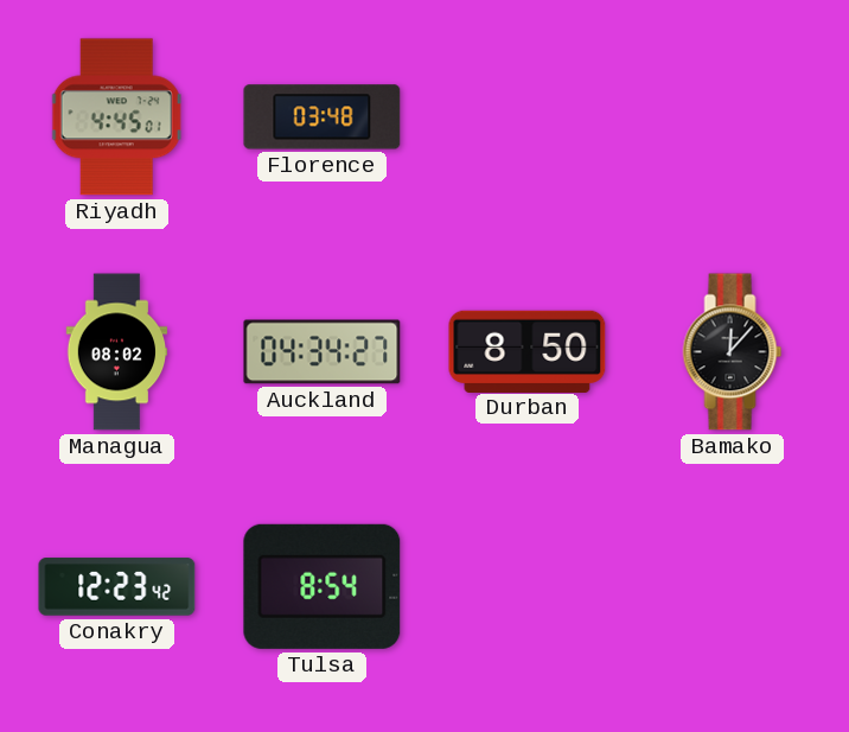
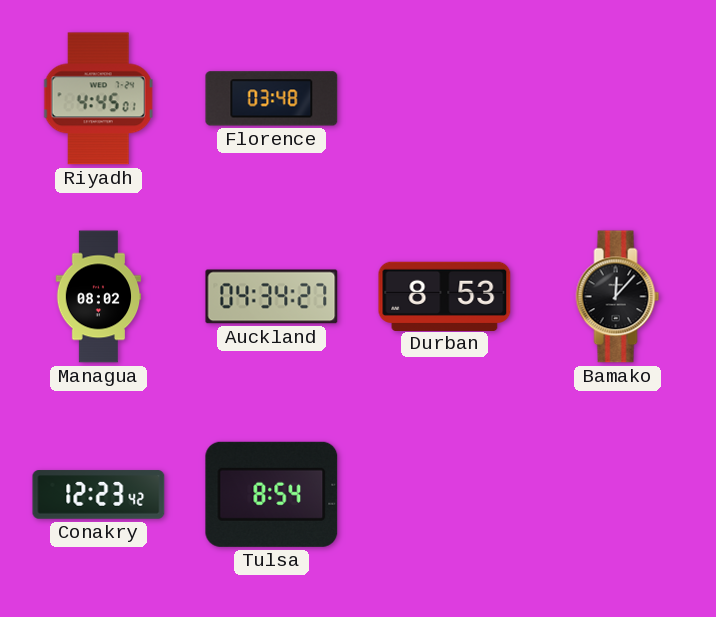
Durban: 8:50 -> 8:53 (445, 296)
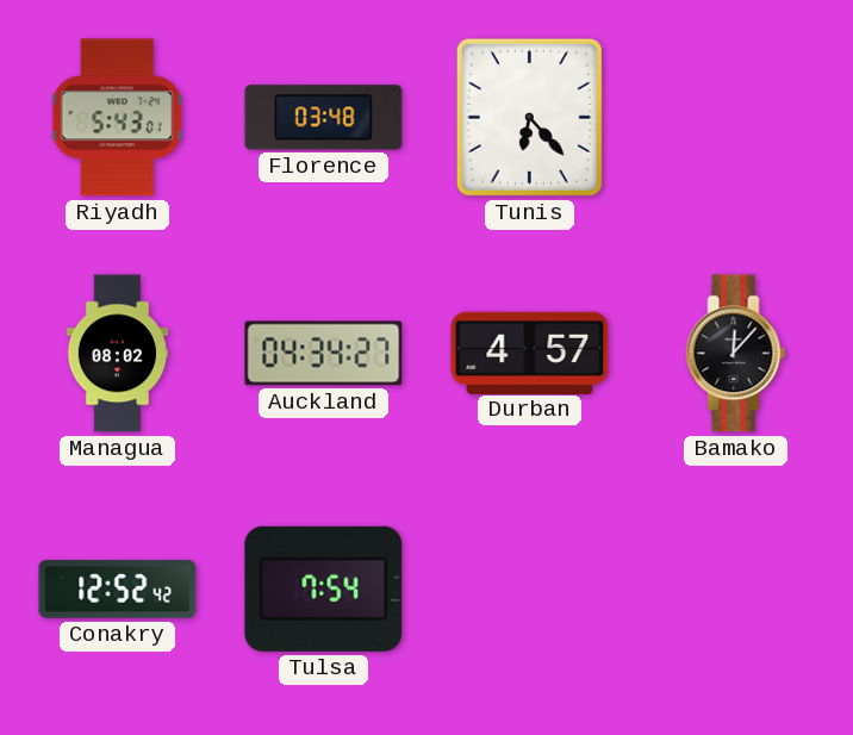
Riyadh: 4:45 -> 5:43 (117, 118)
Tunis: none -> 6:23 (529, 117)
Durban: 8:53 -> 4:57 (530, 353)
Conakry: 12:23 -> 12:52 (118, 590)
Tulsa: 8:54 -> 7:54 (324, 588)
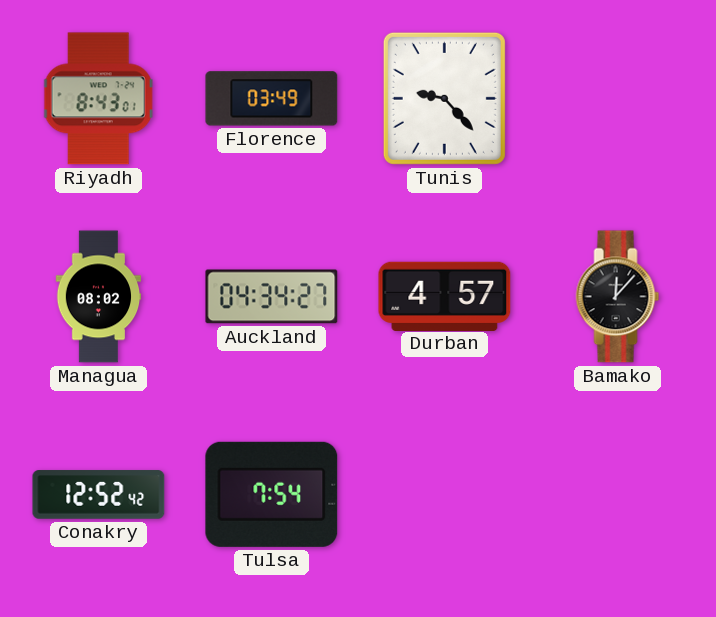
Riyadh: 5:43 -> 8:43 (98, 99)
Florence: 03:48 -> 03:49 (272, 99)
Tunis: 6:23 -> 9:23 (444, 98)
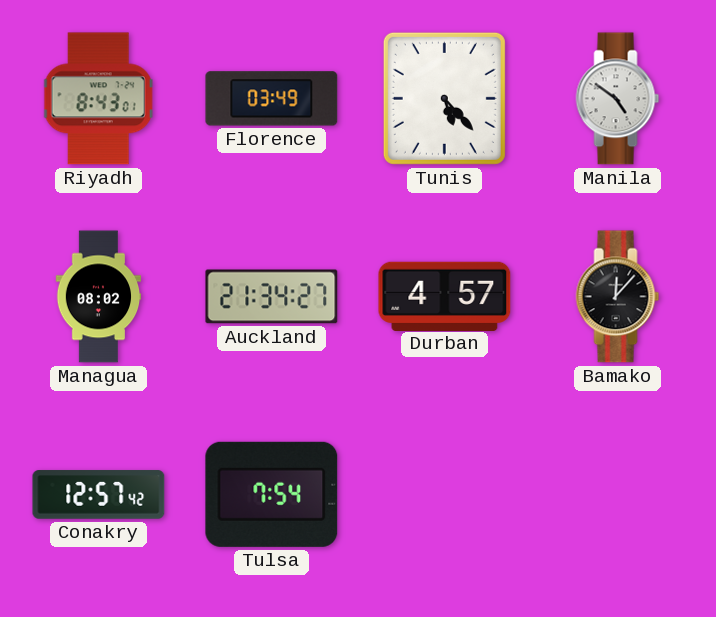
Tunis: 9:23 -> 5:23 (444, 98)
Manila: none -> 4:51 (618, 99)
Auckland: 04:34 -> 21:34 (272, 297)
Conakry: 12:52 -> 12:57 (99, 495)
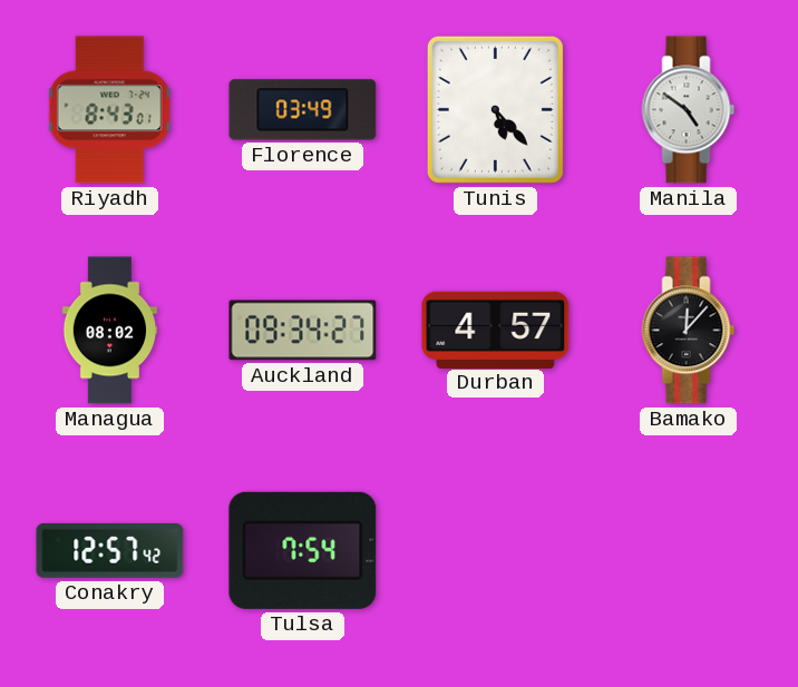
Auckland: 21:34 -> 09:34 (303, 331)
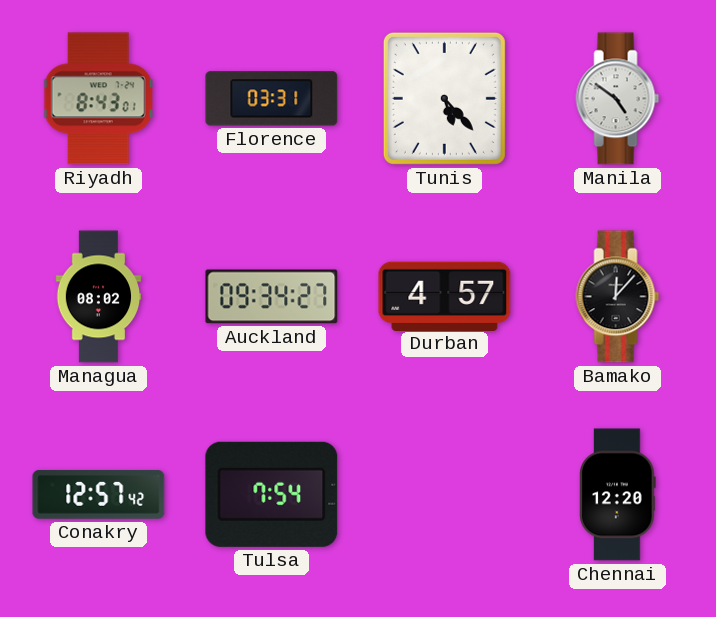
Florence: 03:49 -> 03:31 (272, 99)
Chennai: none -> 12:20 (618, 495)
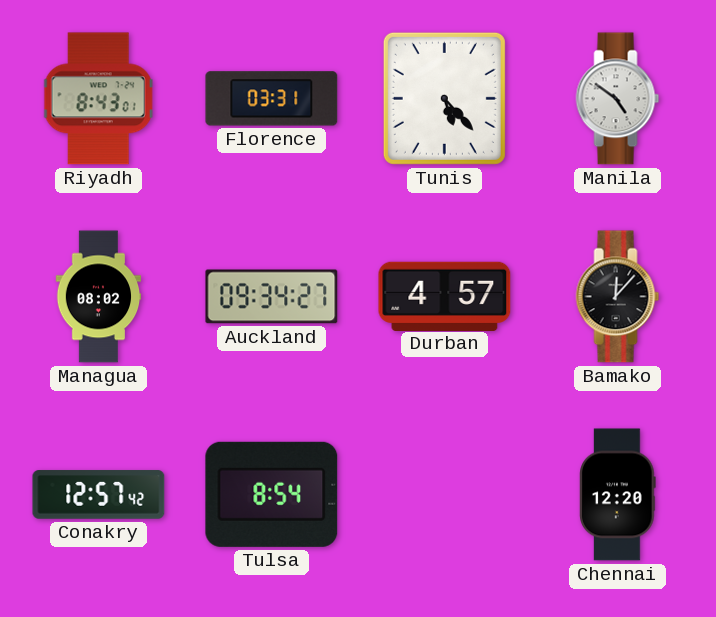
Tulsa: 7:54 -> 8:54 (272, 494)
